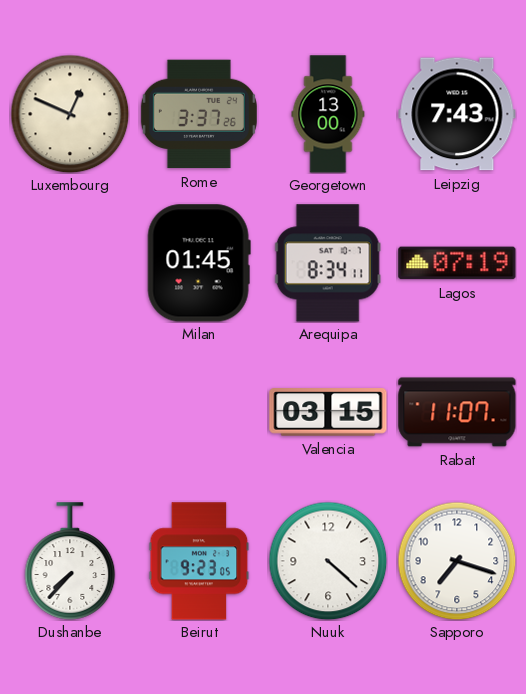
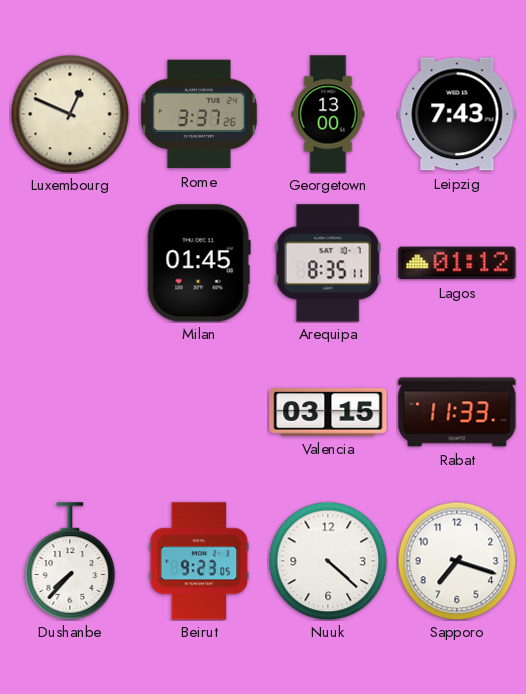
Arequipa: 8:34 -> 8:35 (328, 263)
Lagos: 07:19 -> 01:12 (457, 263)
Rabat: 11:07 -> 11:33 (457, 412)
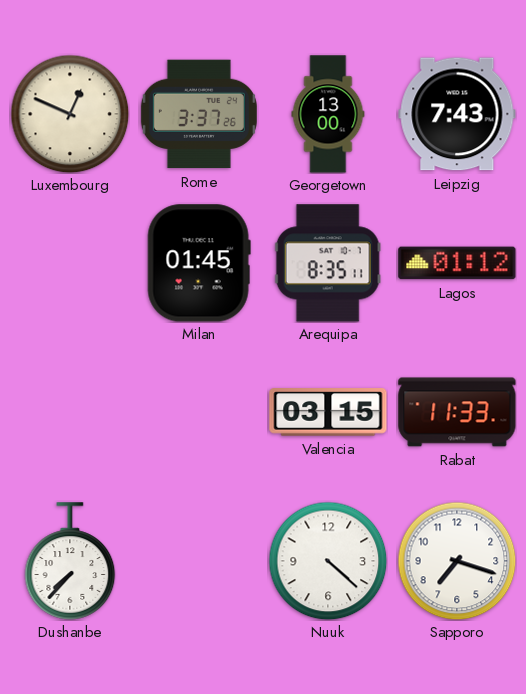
Beirut: 9:23 -> none (199, 561)
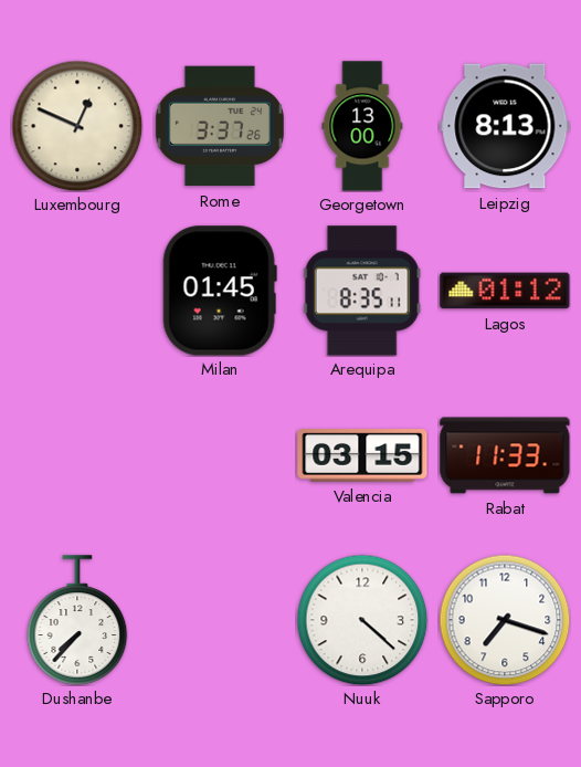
Leipzig: 7:43 -> 8:13 (505, 126)
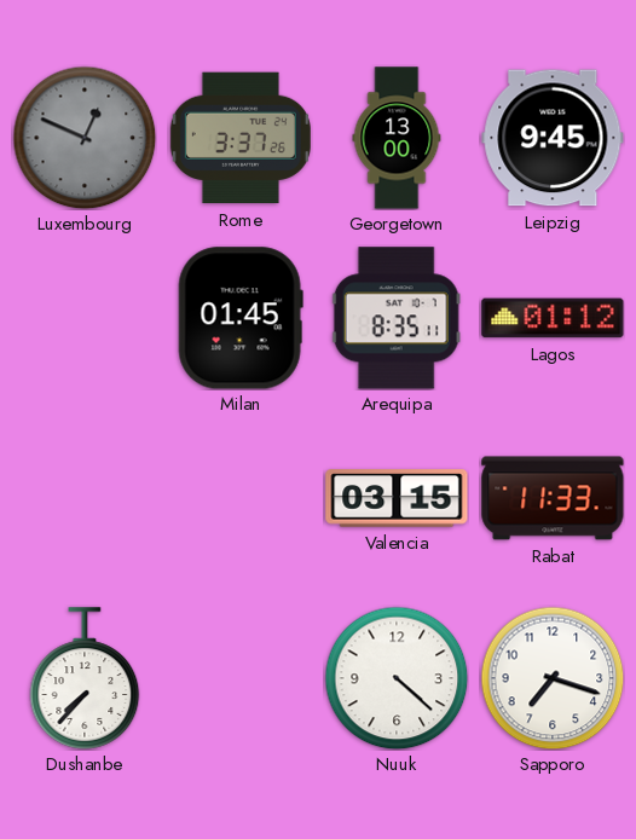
Luxembourg dial: cream -> grey (85, 138)
Leipzig: 8:13 -> 9:45 (553, 138)
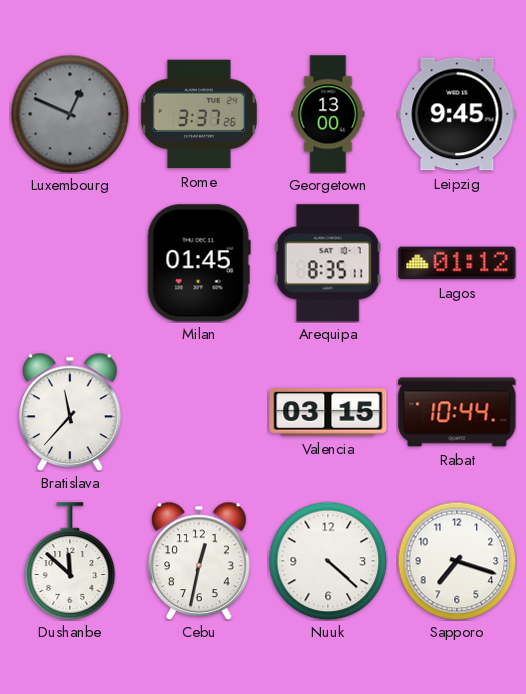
Bratislava: none -> 11:37 (71, 411)
Rabat: 11:33 -> 10:44 (457, 412)
Dushanbe: 7:37 -> 11:52 (70, 561)
Cebu: none -> 12:32 (200, 560)
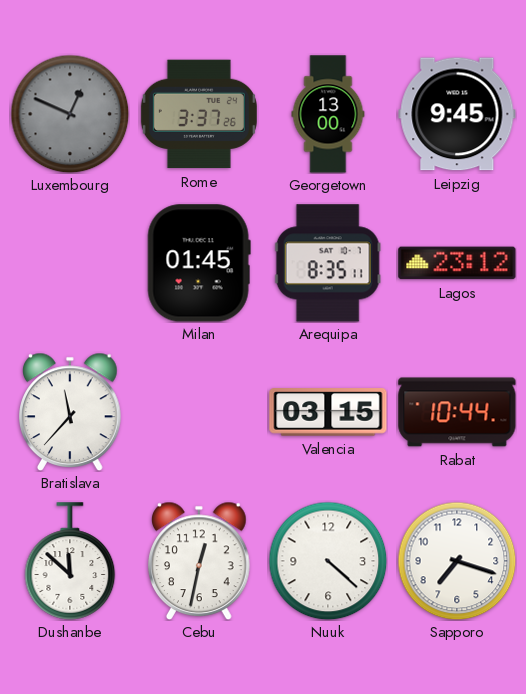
Lagos: 01:12 -> 23:12 (457, 263)
